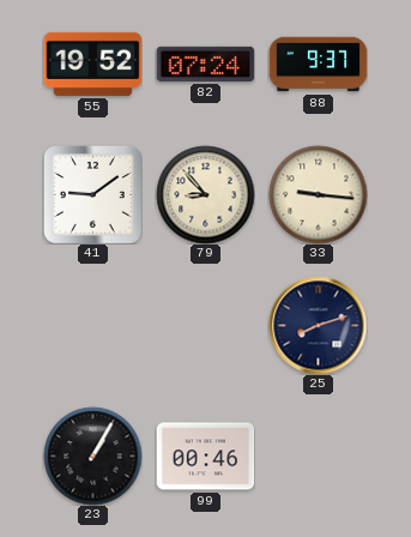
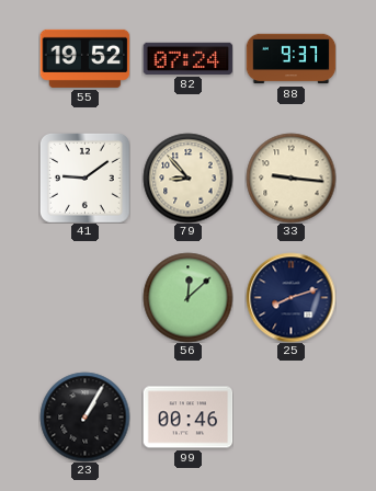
56: none -> 12:08 (187, 297)
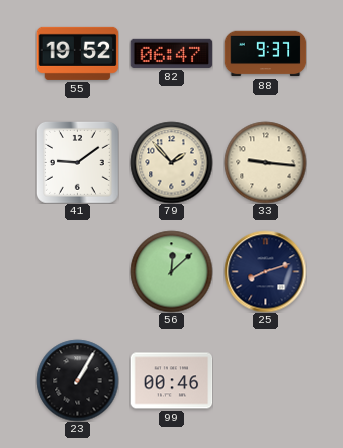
82: 07:24 -> 06:47 (171, 53)
79: 8:53 -> 1:53 (171, 162)
